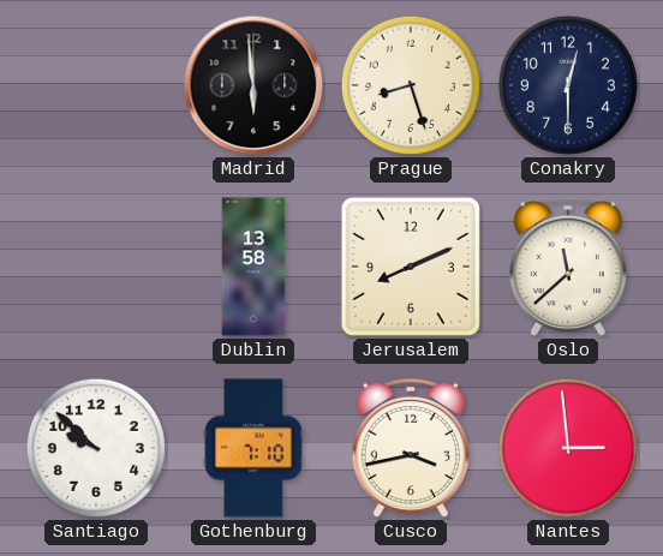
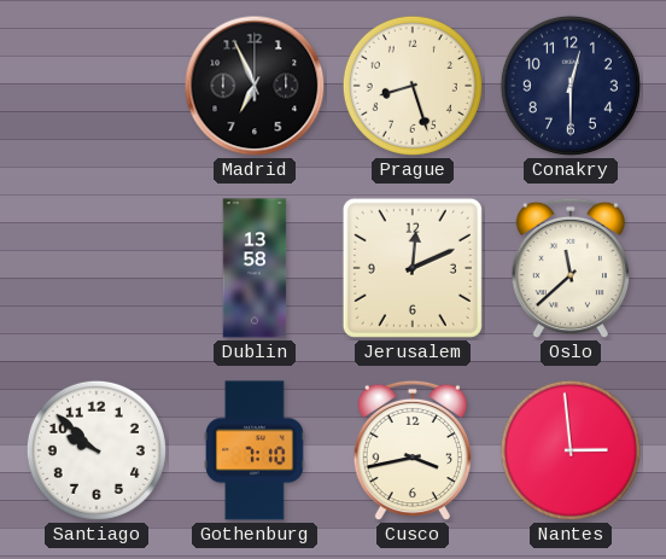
Madrid: 5:59 -> 6:56 (255, 86)
Jerusalem: 8:11 -> 12:11 (413, 268)
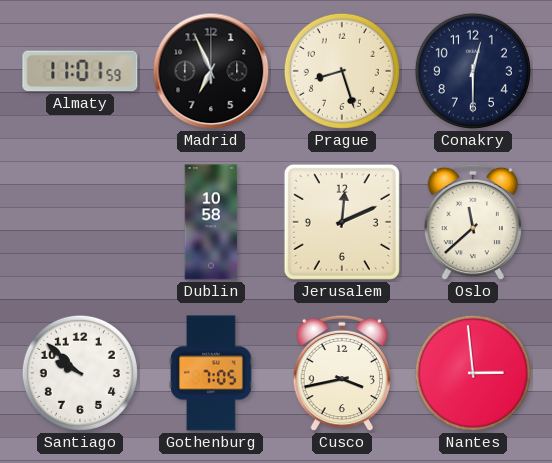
Almaty: none -> 11:01 (80, 71)
Dublin: 13:58 -> 10:58 (211, 222)
Gothenburg: 7:10 -> 7:05 (211, 373)
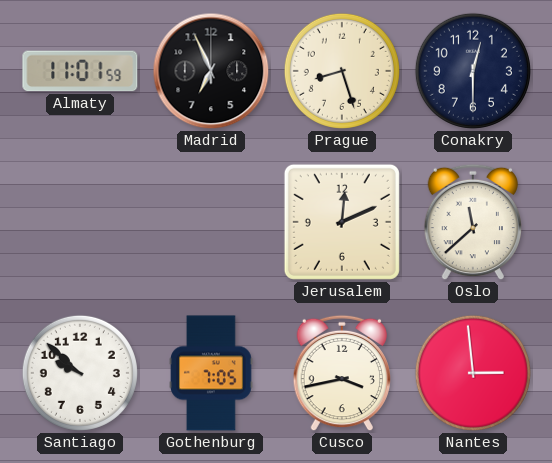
Dublin: 10:58 -> none (211, 222)
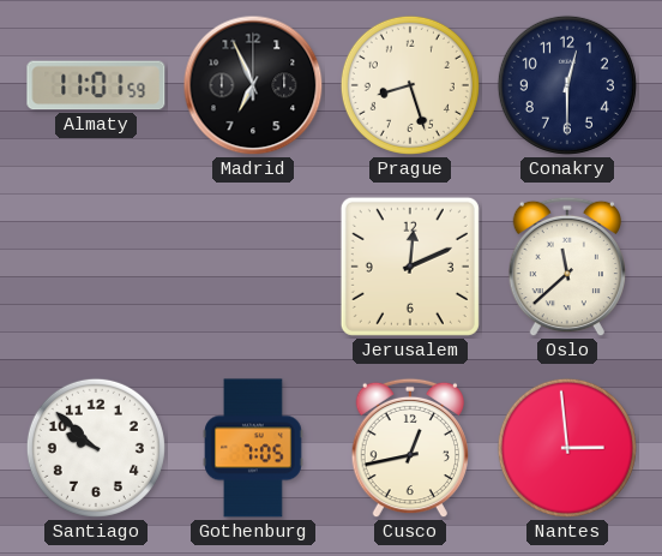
Cusco: 3:43 -> 12:43 (409, 448)
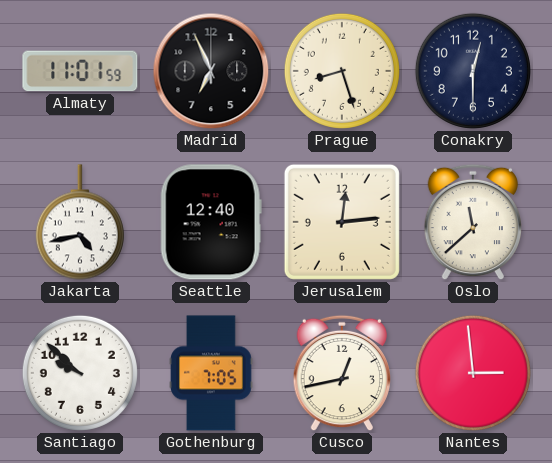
Jakarta: none -> 4:43 (80, 222)
Seattle: none -> 12:40 (211, 222)
Jerusalem: 12:11 -> 12:14 (342, 222)
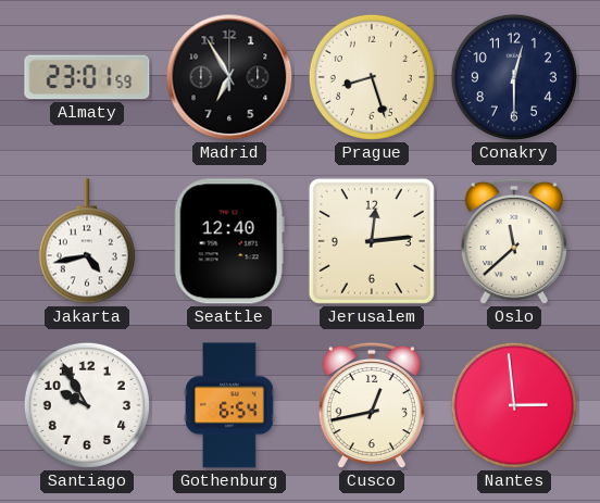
Almaty: 11:01 -> 23:01 (87, 77)
Madrid: 6:56 -> 6:55 (229, 77)
Santiago: 9:52 -> 9:55 (87, 405)
Gothenburg: 7:05 -> 6:54 (229, 405)
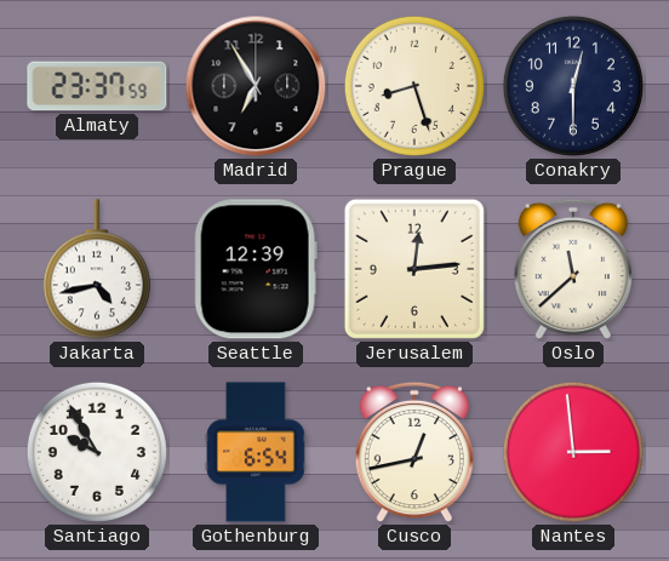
Almaty: 23:01 -> 23:37 (97, 86)
Seattle: 12:40 -> 12:39 (256, 269)
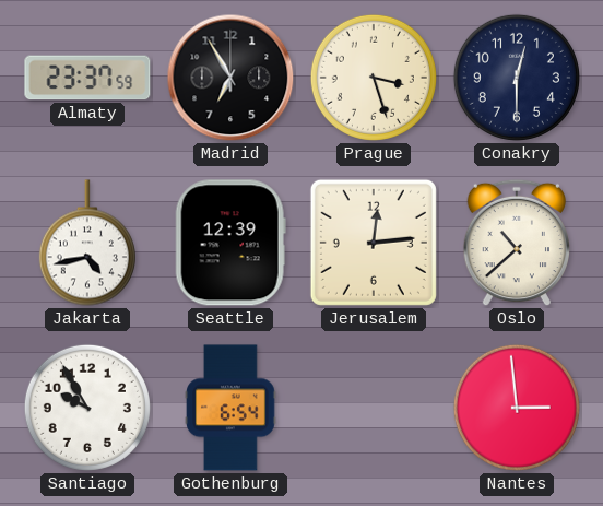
Prague: 8:27 -> 3:27 (374, 78)
Oslo: 11:38 -> 10:38 (516, 243)
Cusco: 12:43 -> none (413, 452)
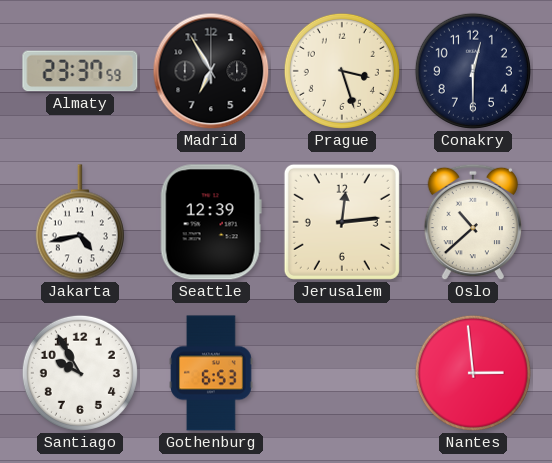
Gothenburg: 6:54 -> 6:53 (211, 373)
